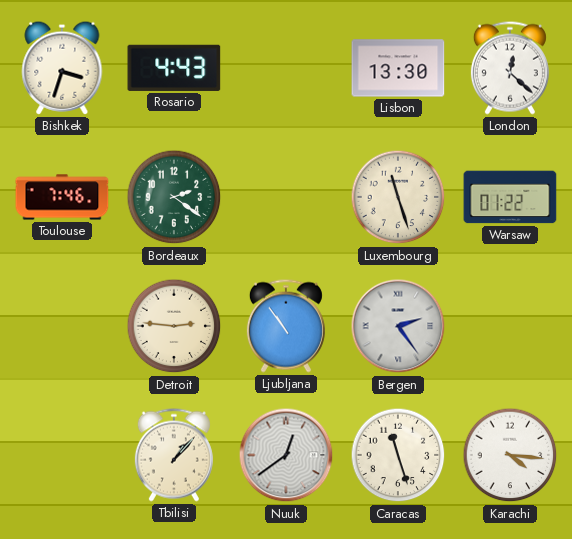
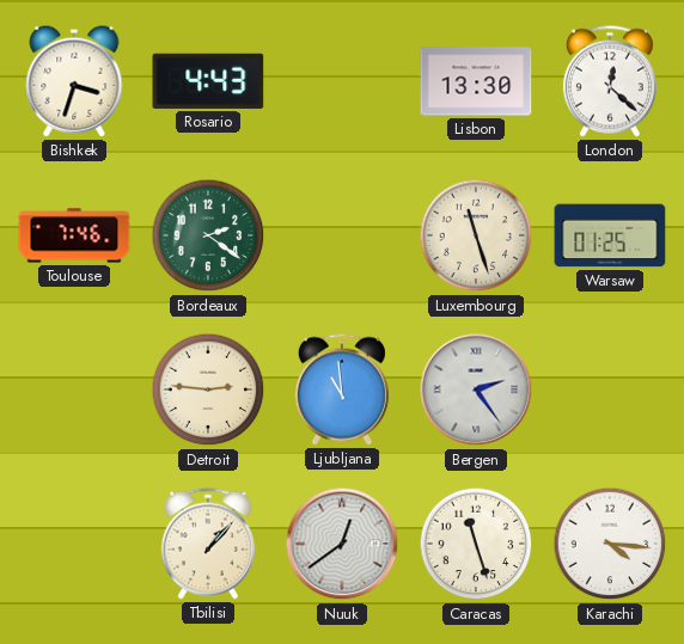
Warsaw: 01:22 -> 01:25 (610, 235)
Ljubljana: 10:54 -> 10:59 (342, 390)
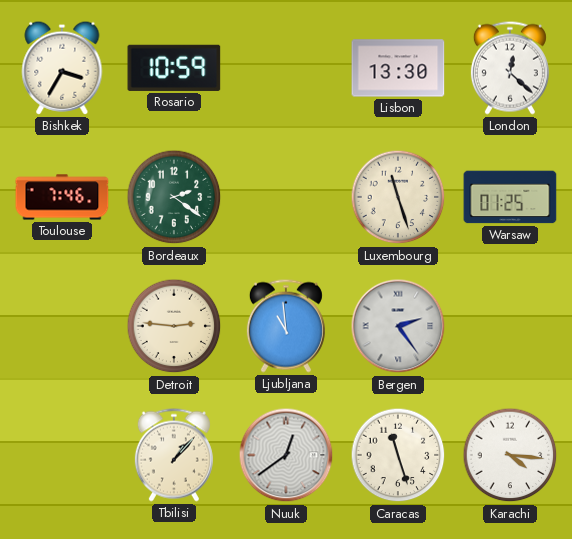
Bishkek: 3:33 -> 3:35 (62, 68)
Rosario: 4:43 -> 10:59 (174, 68)
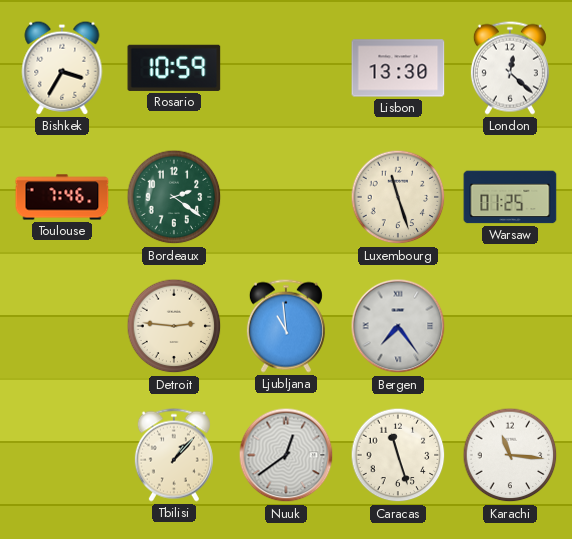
Bergen: 2:24 -> 7:24 (398, 326)
Karachi: 4:16 -> 11:16 (510, 455)
